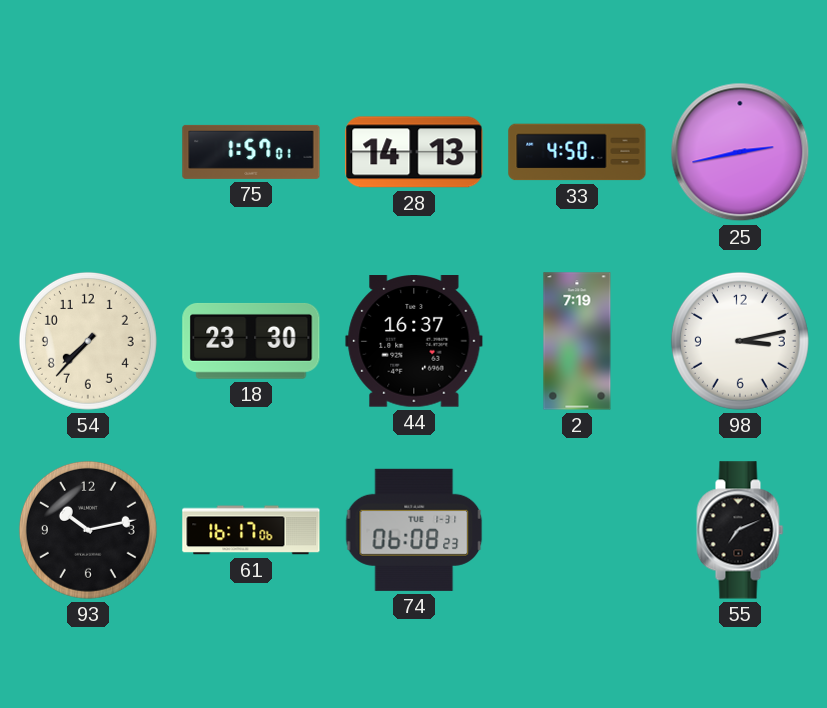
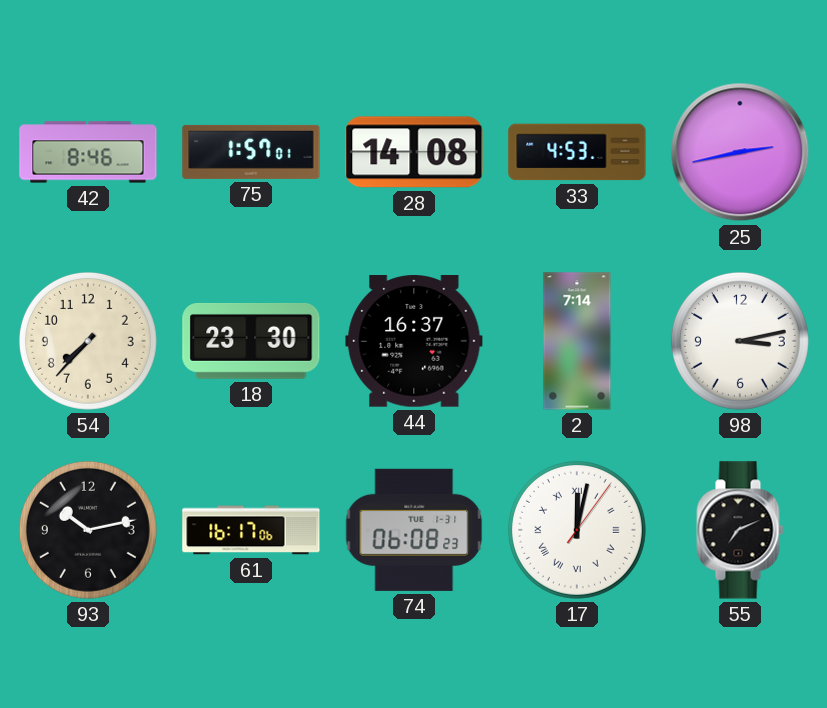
42: none -> 8:46 (88, 152)
28: 14:13 -> 14:08 (414, 152)
33: 4:50 -> 4:53 (577, 152)
2: 7:19 -> 7:14 (577, 341)
17: none -> 12:02 (577, 530)
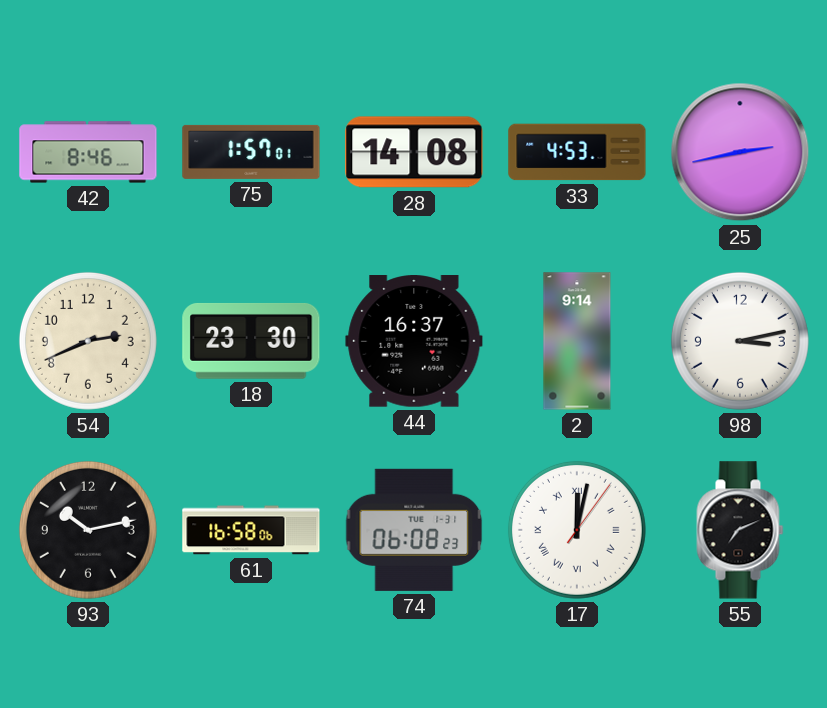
54: 7:37 -> 2:41 (88, 341)
2: 7:14 -> 9:14 (577, 341)
61: 16:17 -> 16:58 (251, 530)
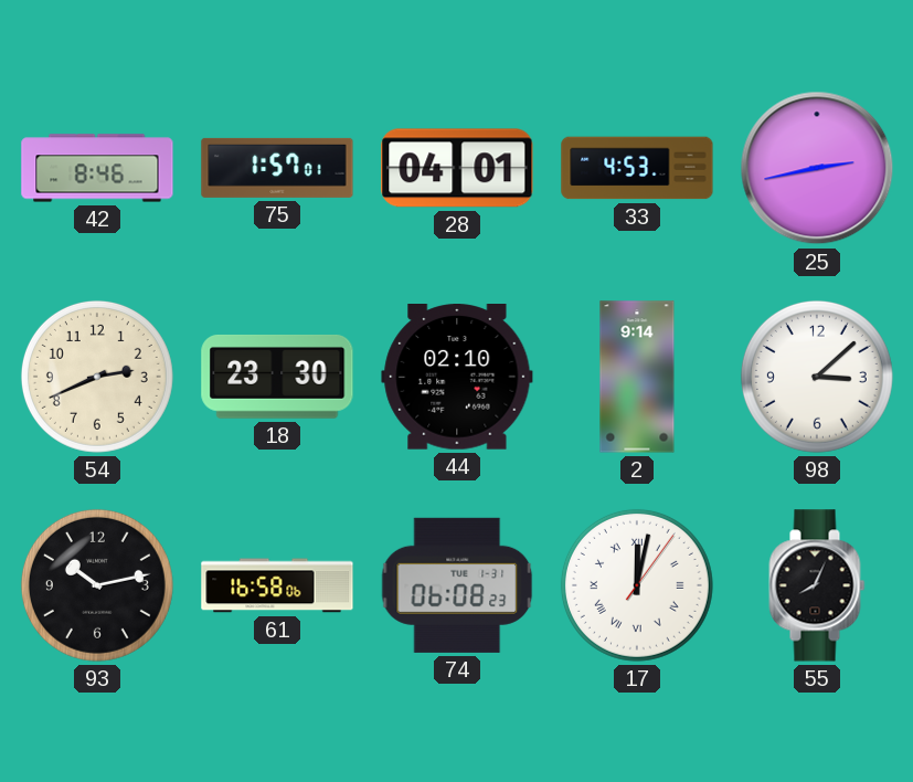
28: 14:08 -> 04:01 (457, 168)
44: 16:37 -> 02:10 (457, 378)
98: 3:13 -> 3:08 (817, 377)
55: 7:11 -> 8:04 (817, 585)
